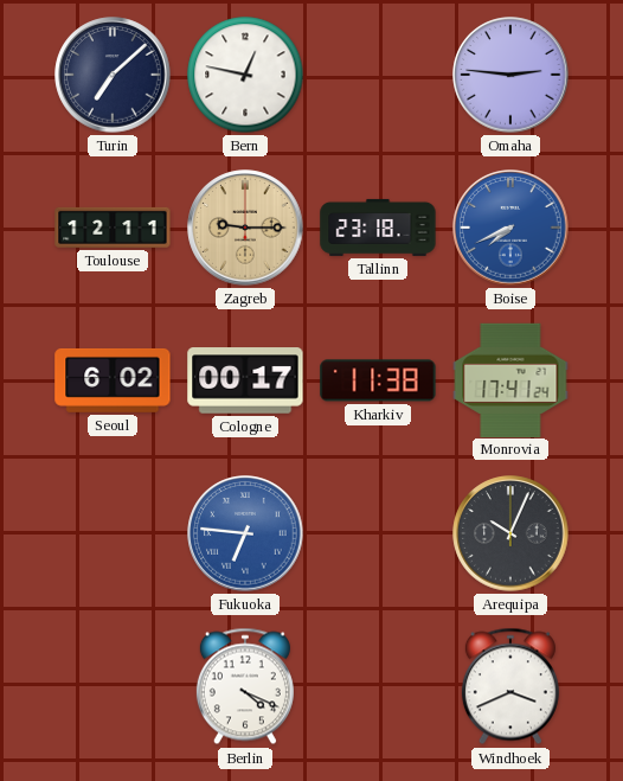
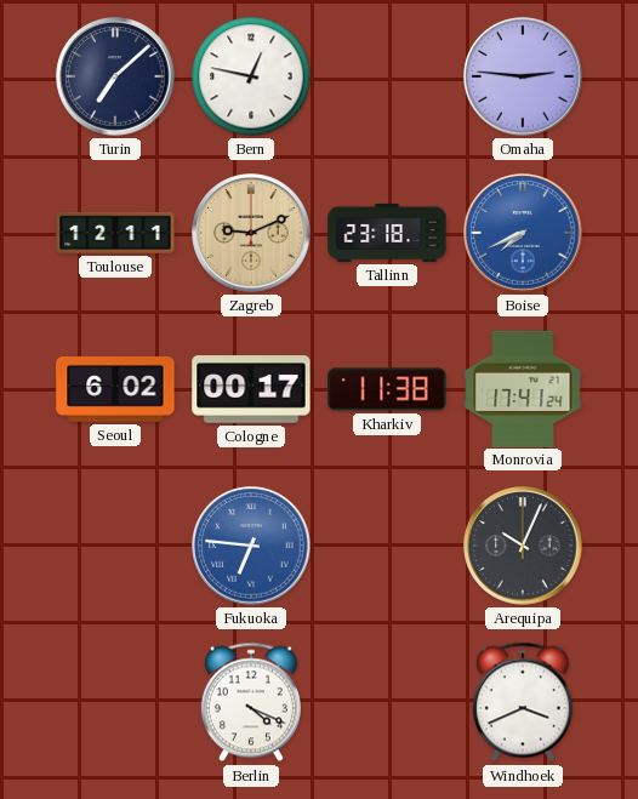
Zagreb: 9:15 -> 9:11 (251, 233)
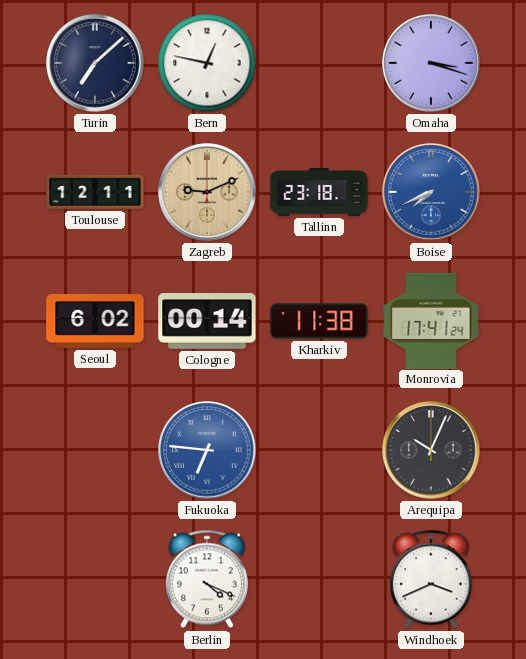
Omaha: 2:46 -> 3:18 (431, 63)
Cologne: 00:17 -> 00:14 (207, 321)
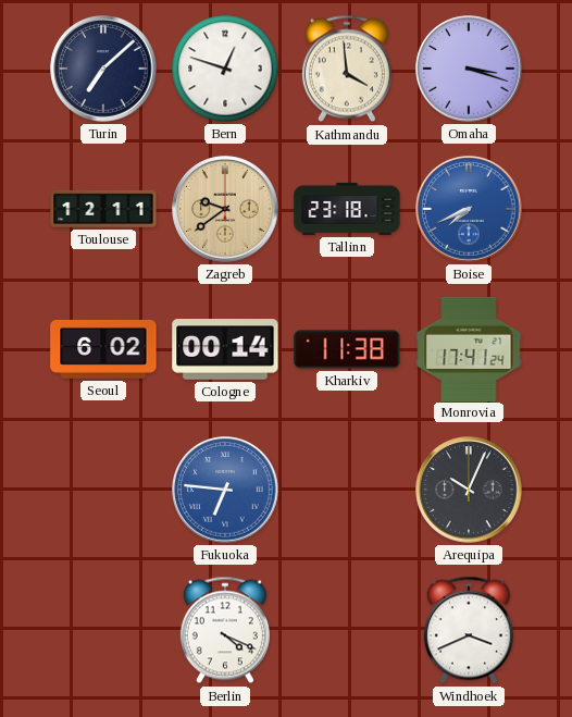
Bern: 12:47 -> 12:48 (225, 69)
Kathmandu: none -> 3:59 (347, 69)
Zagreb: 9:11 -> 9:39 (225, 209)
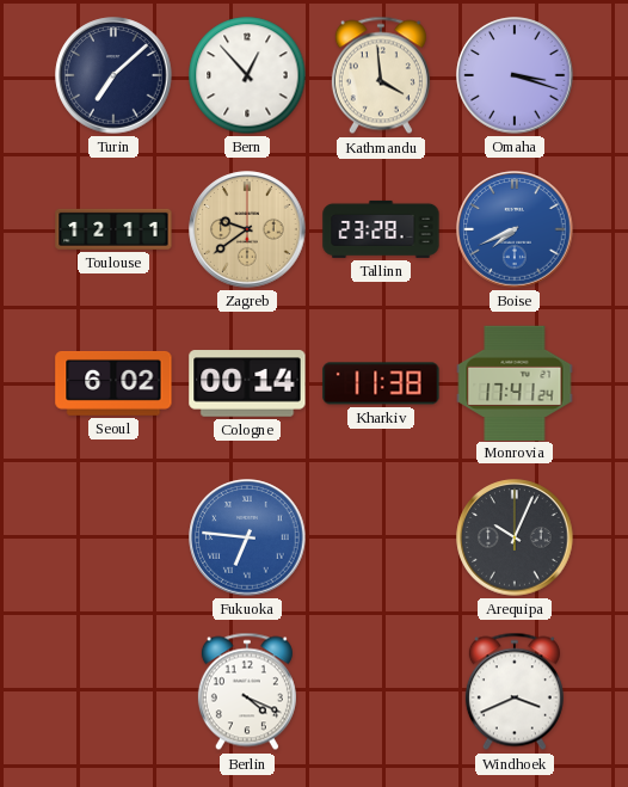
Bern: 12:48 -> 12:53 (247, 75)
Tallinn: 23:18 -> 23:28 (381, 229)
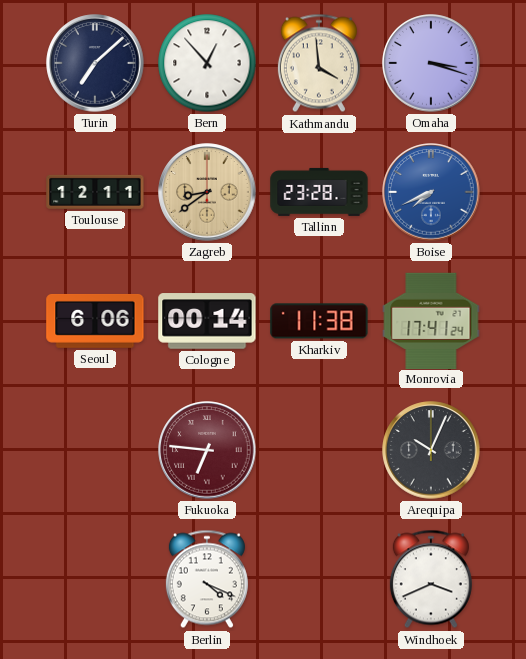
Zagreb: 9:39 -> 8:39 (207, 192)
Seoul: 6:02 -> 6:06 (95, 321)
Fukuoka dial: blue -> burgundy (207, 450)
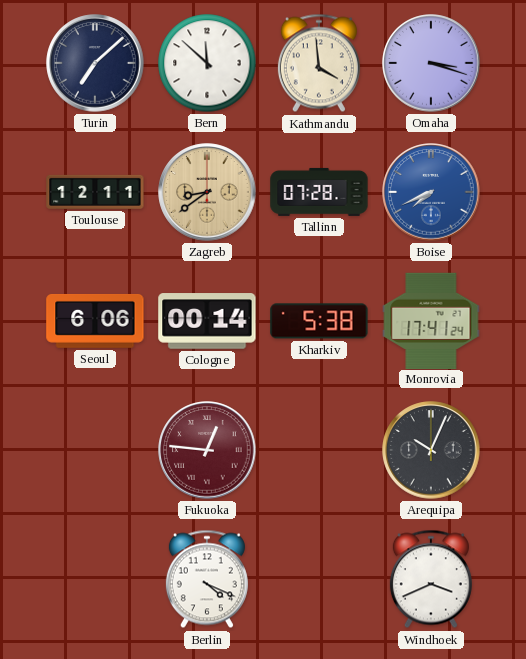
Bern: 12:53 -> 11:52 (207, 63)
Tallinn: 23:28 -> 07:28 (319, 192)
Kharkiv: 11:38 -> 5:38 (319, 321)
Fukuoka: 6:46 -> 12:46 (207, 450)
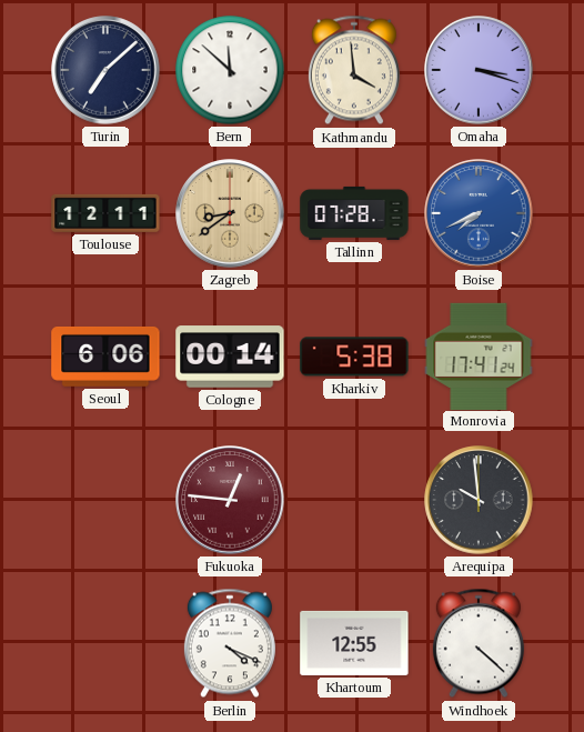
Arequipa: 10:04 -> 9:59 (479, 500)
Khartoum: none -> 12:55 (354, 643)
Windhoek: 3:41 -> 4:22 (479, 643)
